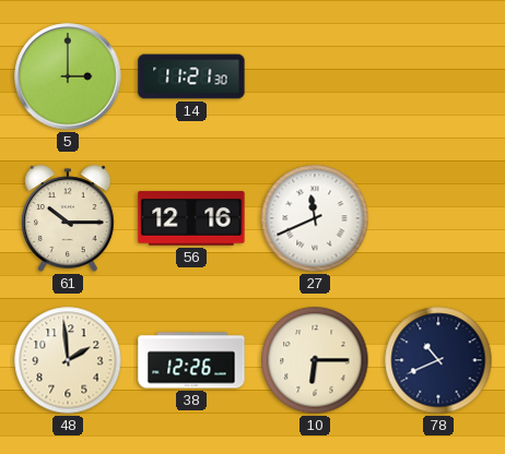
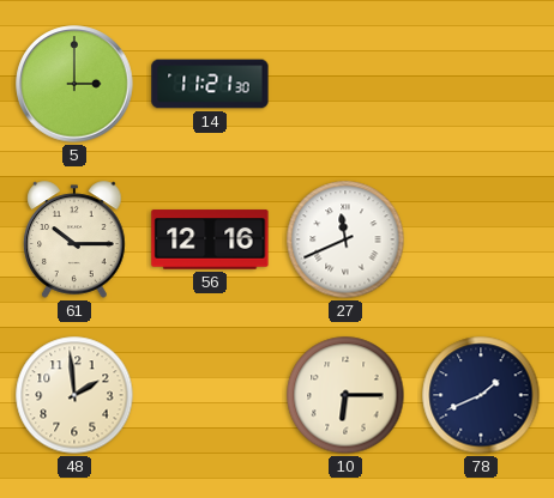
38: 12:26 -> none (191, 360)
78: 10:41 -> 1:41 (481, 395)
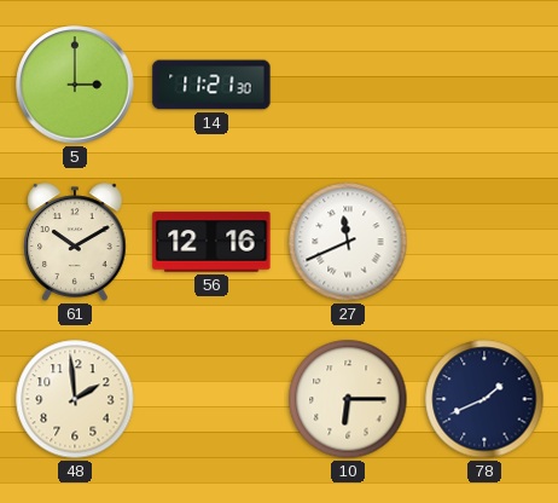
61: 10:15 -> 10:10 (75, 242)
